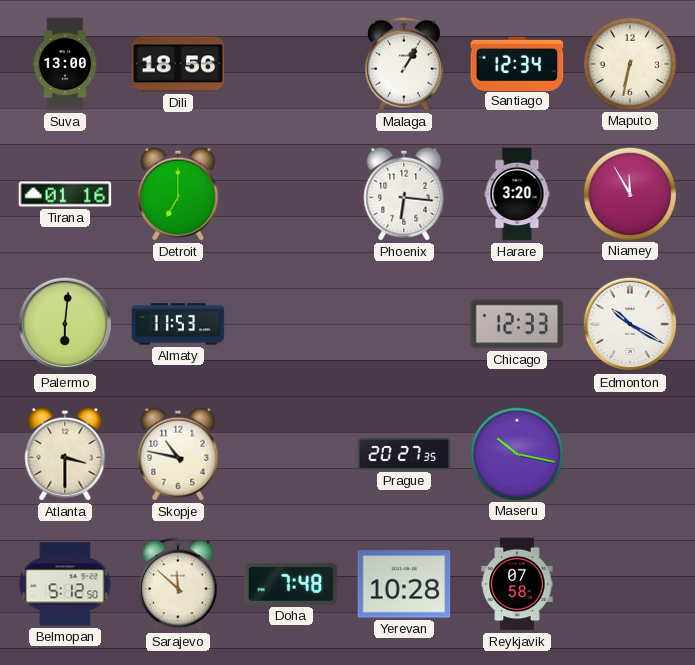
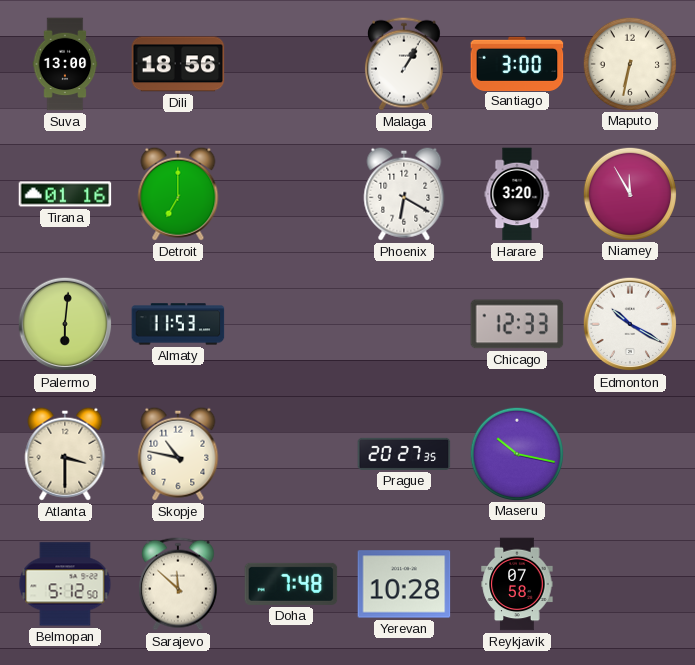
Santiago: 12:34 -> 3:00 (517, 63)
Phoenix: 6:16 -> 6:20 (404, 194)
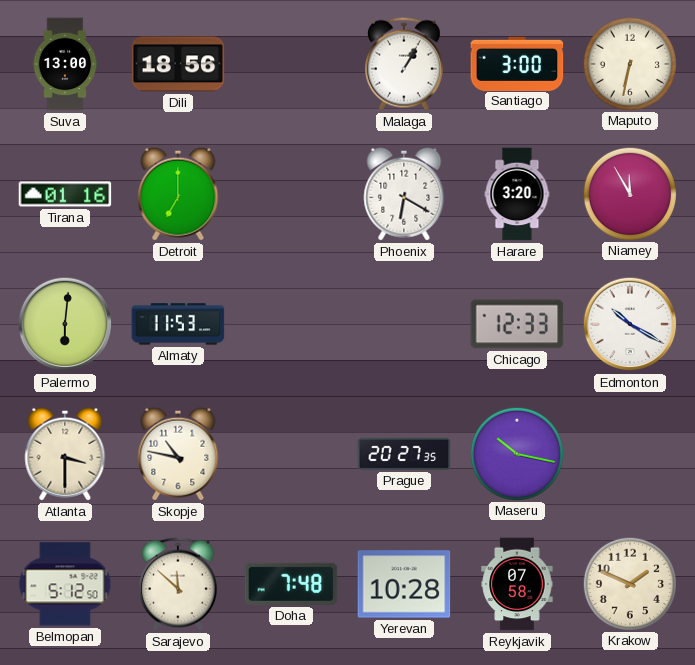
Krakow: none -> 1:49 (629, 583)
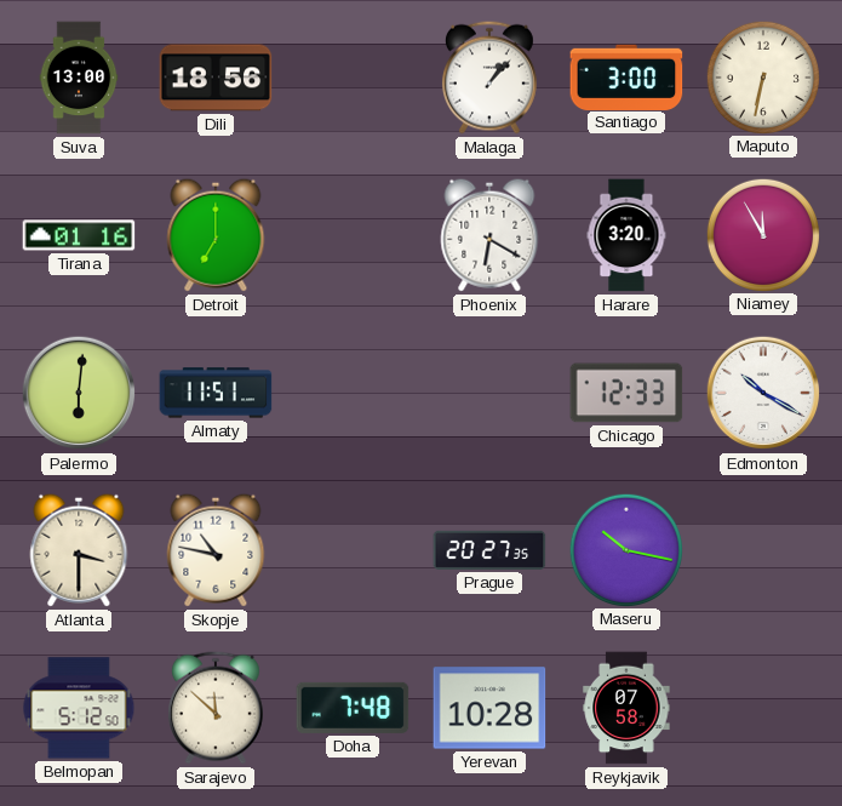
Malaga: 1:05 -> 1:07 (489, 78)
Almaty: 11:53 -> 11:51 (216, 393)
Krakow: 1:49 -> none (629, 583)
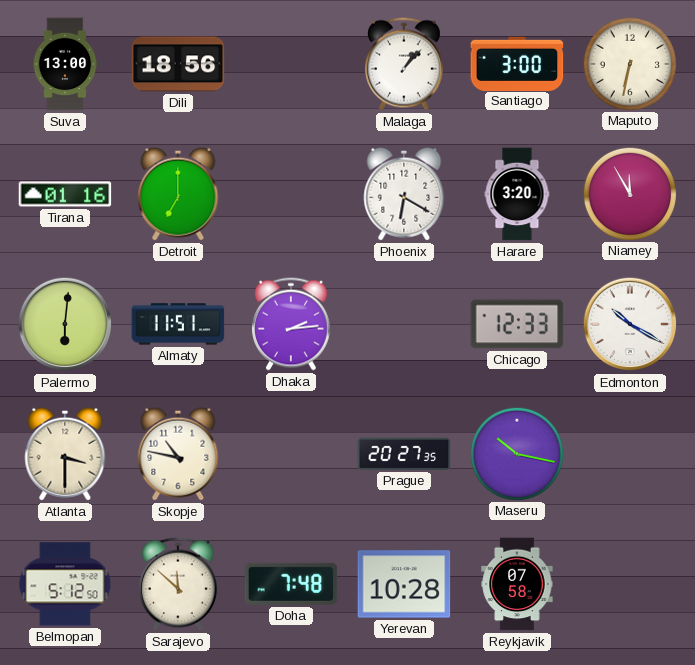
Dhaka: none -> 2:14 (291, 324)
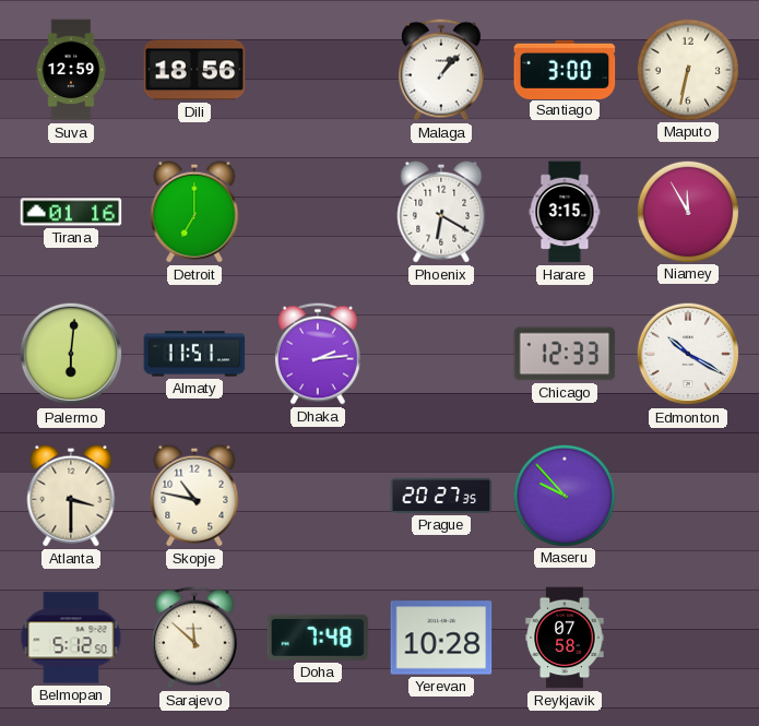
Suva: 13:00 -> 12:59 (71, 70)
Harare: 3:20 -> 3:15 (565, 212)
Maseru: 10:17 -> 9:53 (564, 495)
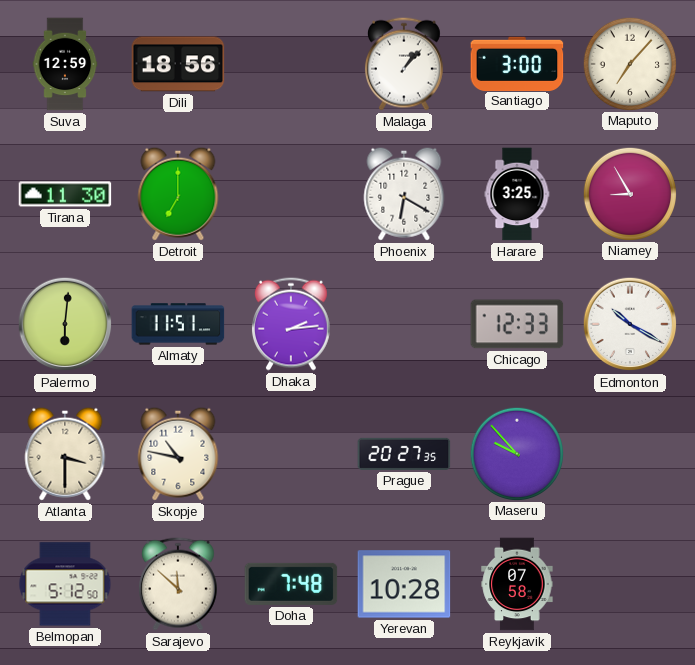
Maputo: 6:32 -> 7:07 (629, 63)
Tirana: 01:16 -> 11:30 (65, 194)
Harare: 3:15 -> 3:25 (517, 194)
Niamey: 11:55 -> 8:55 (629, 193)
